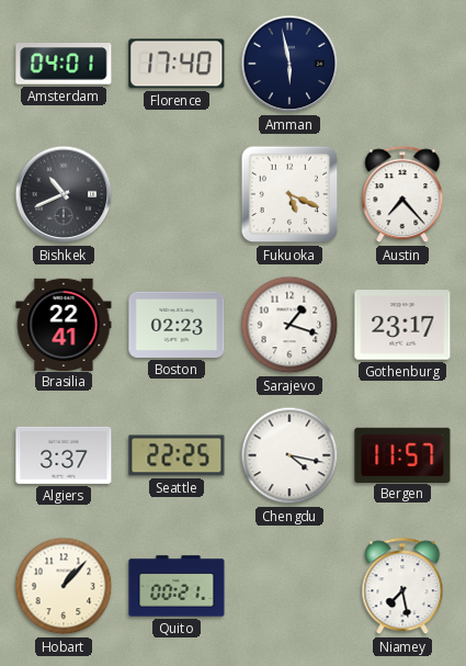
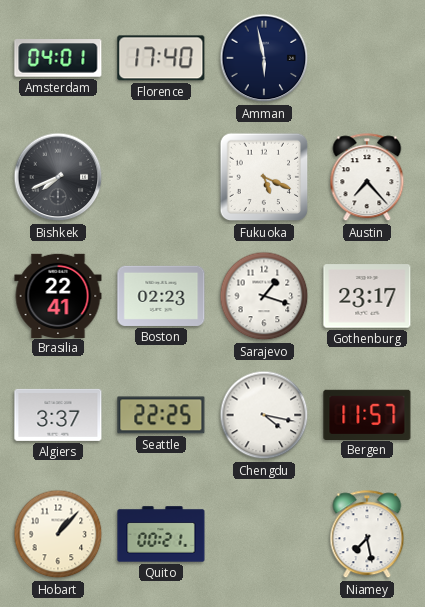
Bishkek: 10:41 -> 7:41 (58, 177)
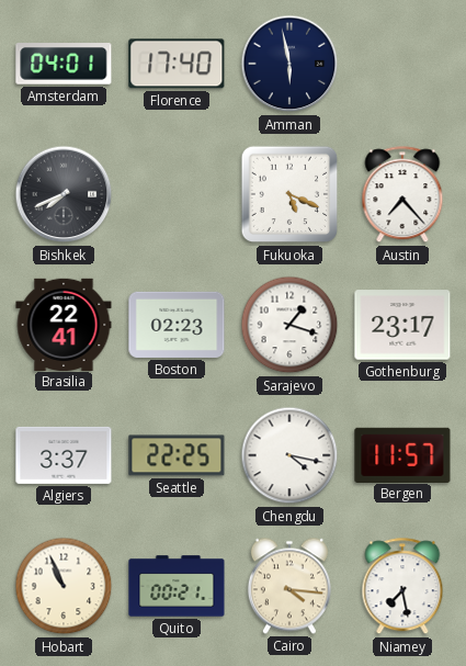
Hobart: 1:07 -> 10:56 (64, 586)
Cairo: none -> 4:16 (289, 586)
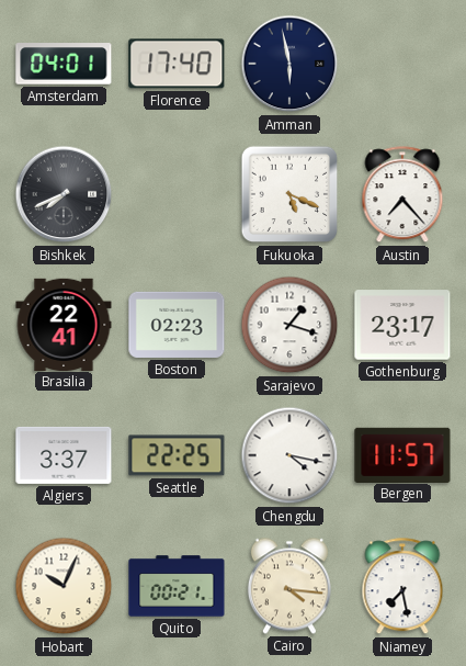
Hobart: 10:56 -> 10:04 (64, 586)
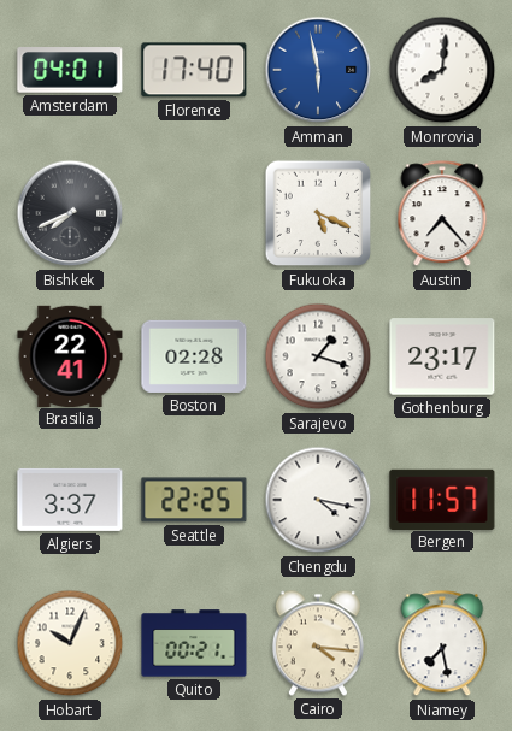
Amman dial: navy -> blue (318, 70)
Monrovia: none -> 8:01 (442, 70)
Boston: 02:23 -> 02:28 (194, 356)
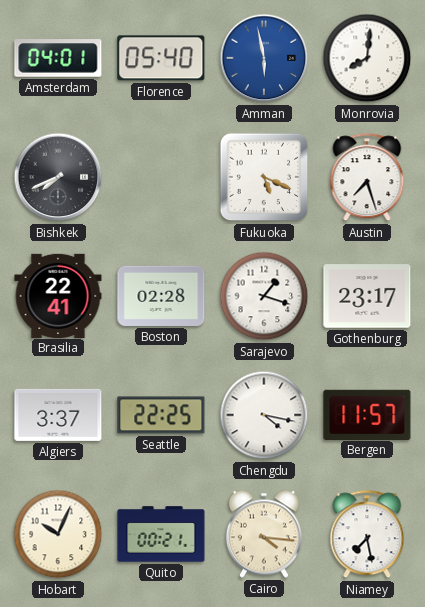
Florence: 17:40 -> 05:40 (161, 58)
Austin: 7:23 -> 7:27 (367, 178)
